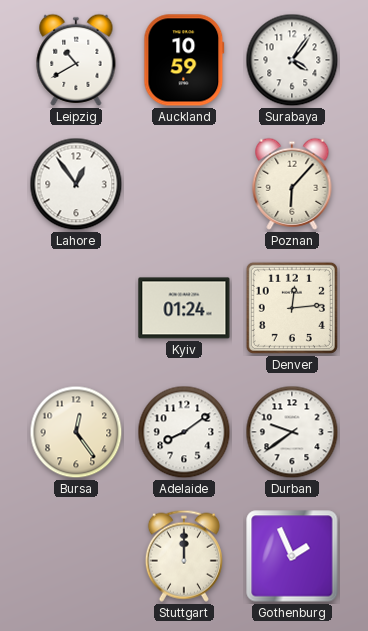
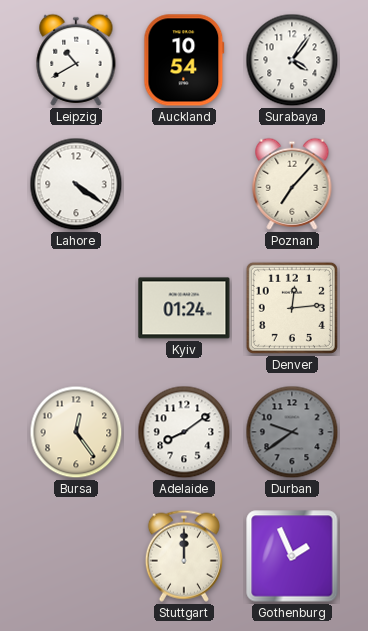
Auckland: 10:59 -> 10:54 (184, 60)
Lahore: 12:54 -> 4:21 (76, 184)
Poznan: 6:07 -> 7:07 (292, 184)
Durban dial: white -> grey (292, 432)
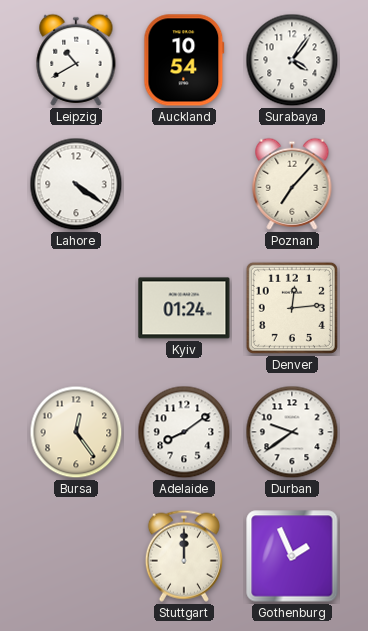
Durban dial: grey -> white (292, 432)
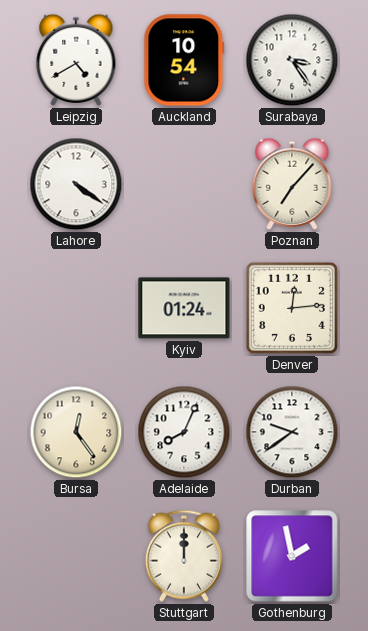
Leipzig: 10:40 -> 4:40 (76, 60)
Surabaya: 4:06 -> 3:24 (292, 60)
Adelaide: 8:09 -> 8:04 (184, 432)
Gothenburg: 1:56 -> 1:58 (292, 556)
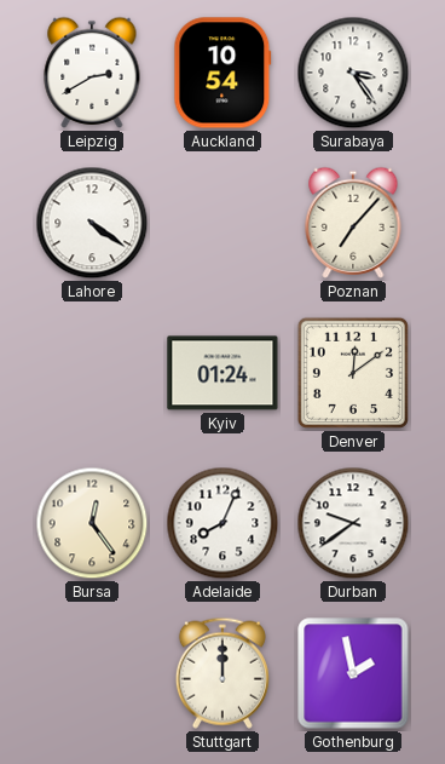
Leipzig: 4:40 -> 2:40 (92, 73)
Denver: 12:14 -> 12:09 (353, 373)
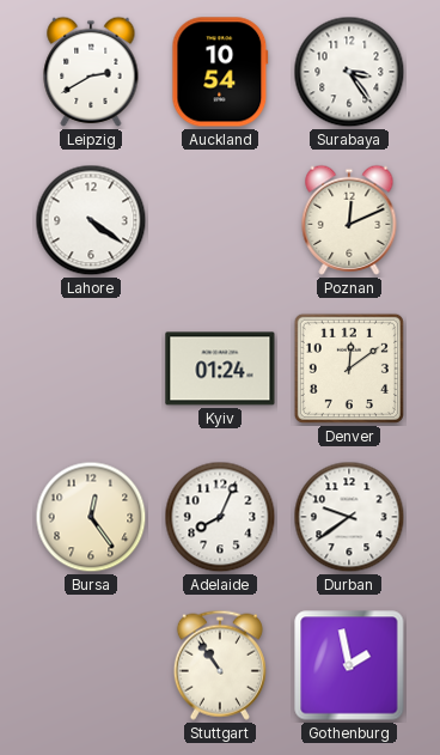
Poznan: 7:07 -> 12:11 (349, 220)
Stuttgart: 12:00 -> 10:54 (220, 665)
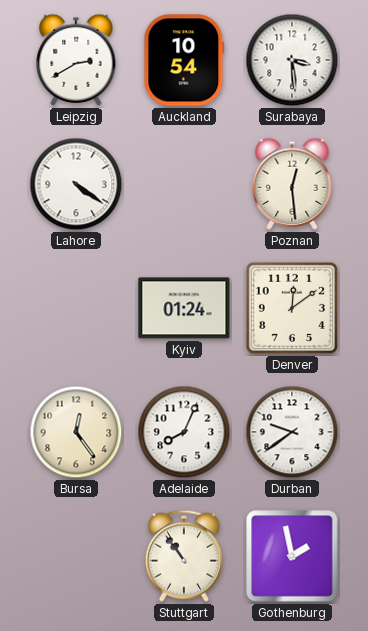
Surabaya: 3:24 -> 3:29 (292, 60)
Poznan: 12:11 -> 12:29 (292, 184)
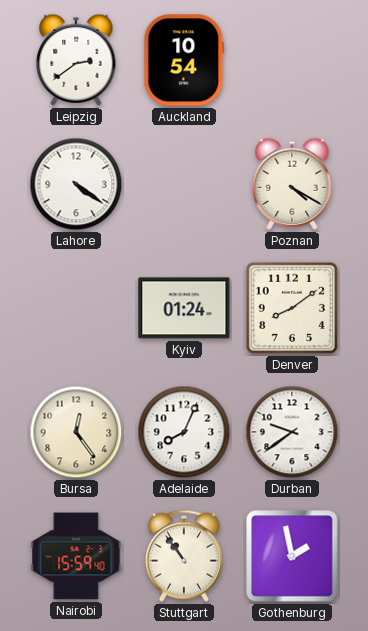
Leipzig: 2:40 -> 2:39 (76, 60)
Surabaya: 3:29 -> none (292, 60)
Poznan: 12:29 -> 4:20 (292, 184)
Denver: 12:09 -> 8:09 (292, 308)
Nairobi: none -> 15:59 (76, 556)
